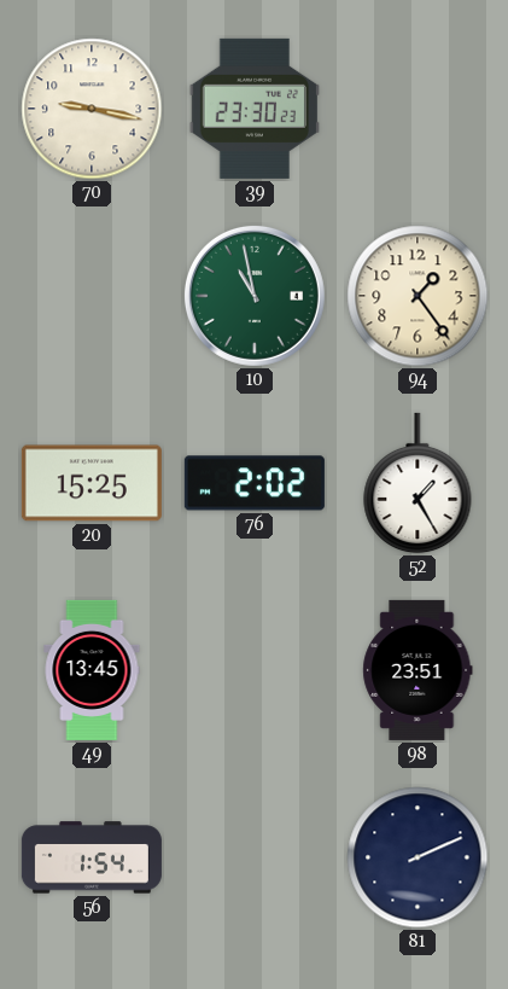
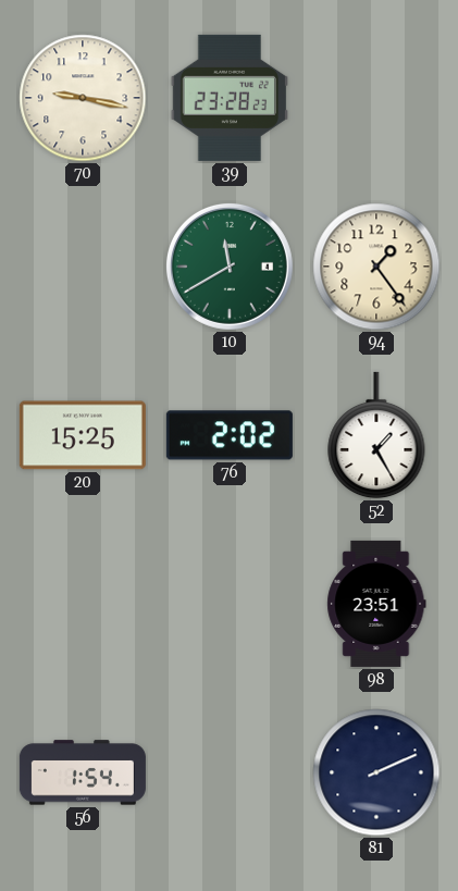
39: 23:30 -> 23:28 (228, 98)
10: 10:58 -> 11:40 (230, 267)
49: 13:45 -> none (92, 670)
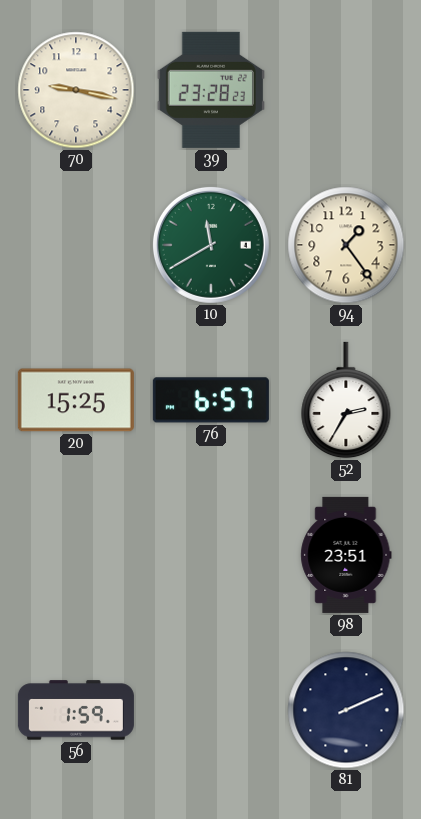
76: 2:02 -> 6:57 (211, 400)
52: 1:25 -> 2:35 (346, 400)
56: 1:54 -> 1:59 (76, 710)
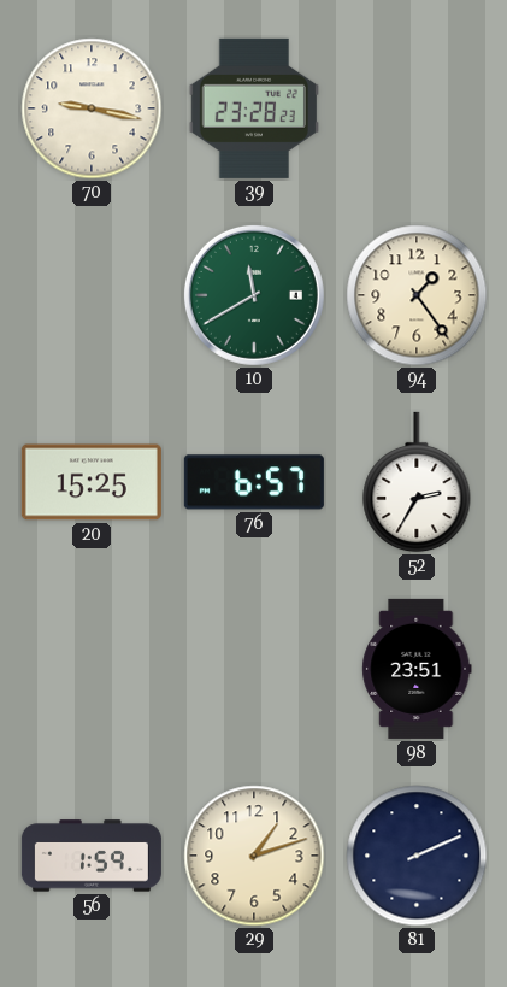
29: none -> 1:12 (254, 856)
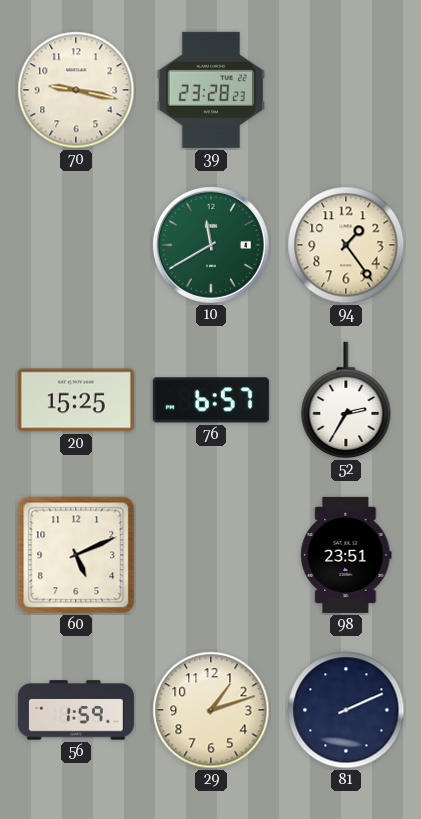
60: none -> 5:11 (76, 555)
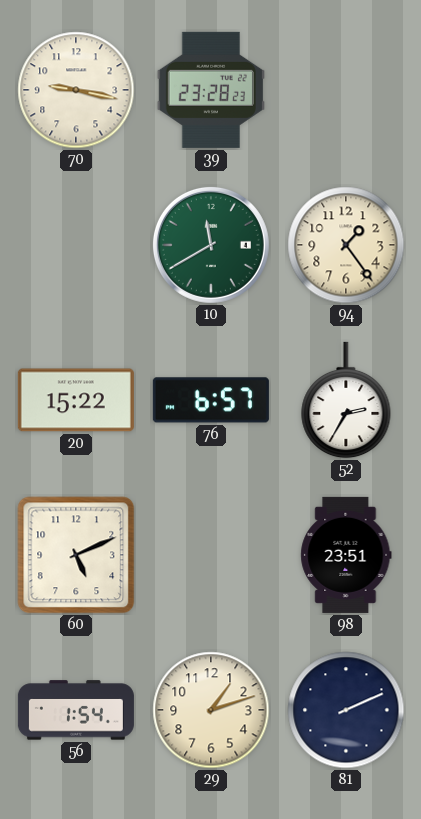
20: 15:25 -> 15:22 (76, 400)
56: 1:59 -> 1:54 (76, 710)
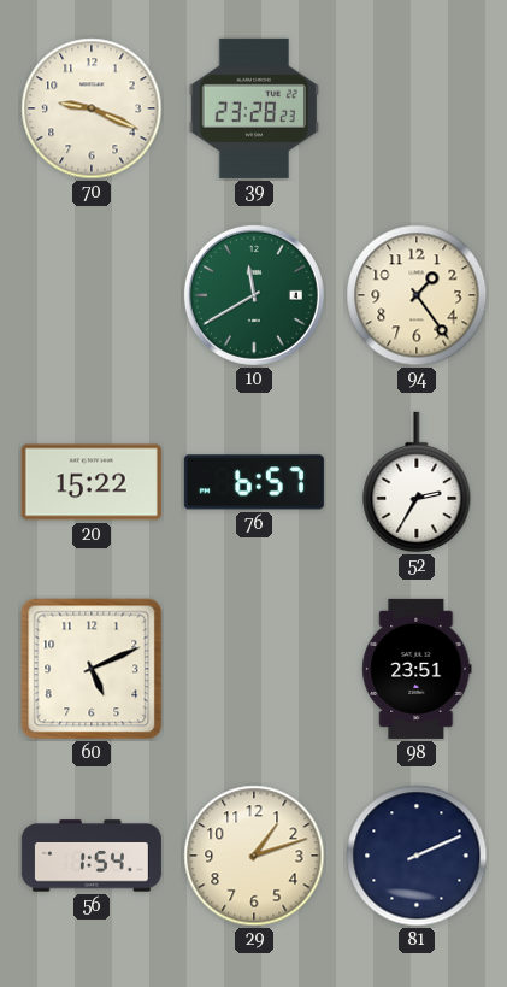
70: 9:17 -> 9:19 (92, 108)
